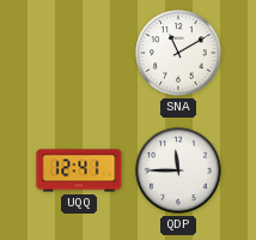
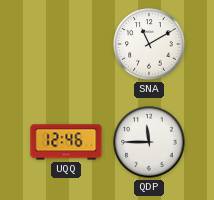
UQQ: 12:41 -> 12:46 (66, 142)
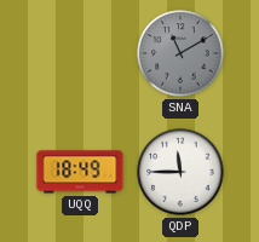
SNA dial: white -> grey (180, 53)
UQQ: 12:46 -> 18:49 (80, 172)
